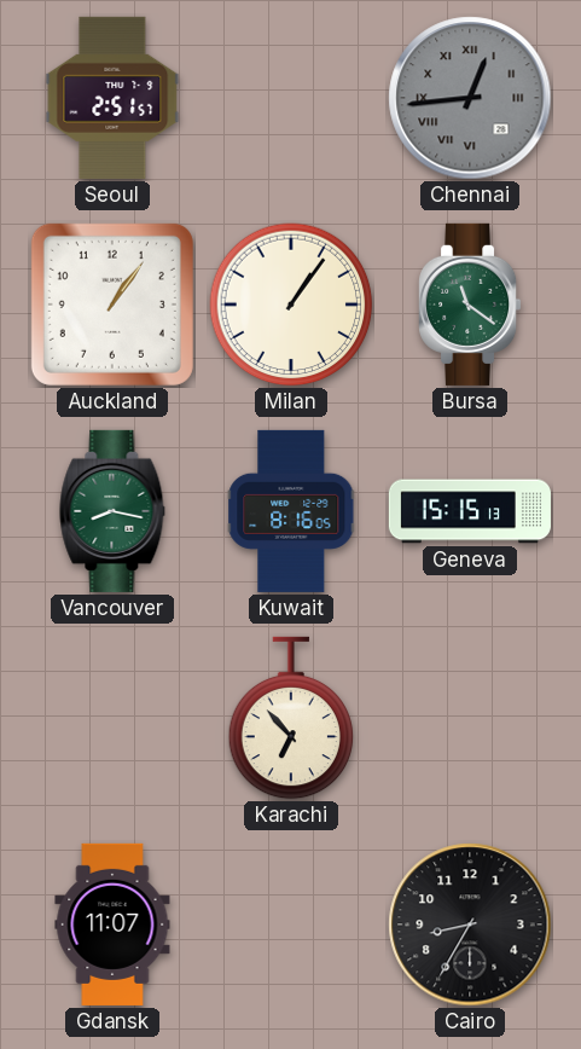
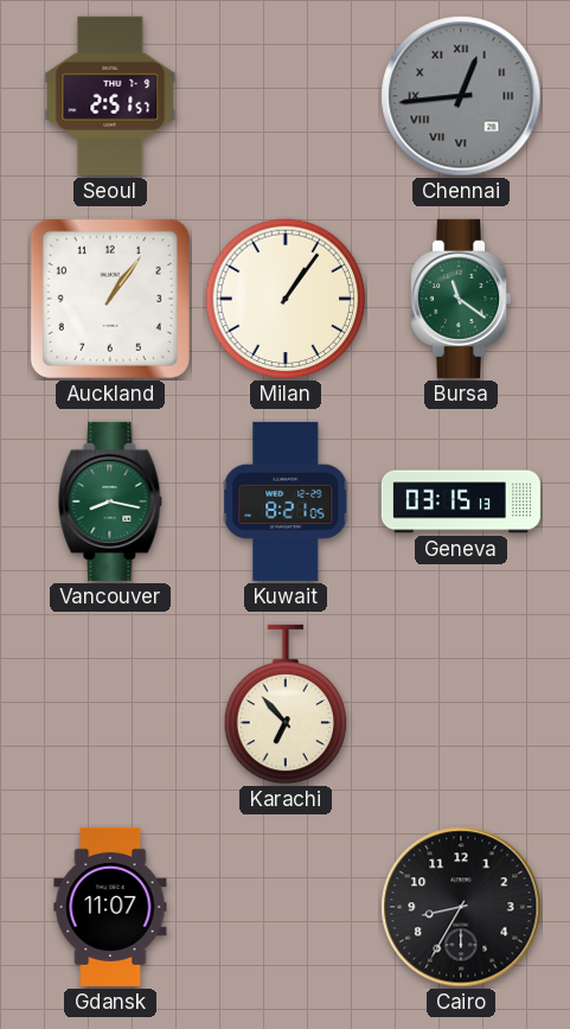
Kuwait: 8:16 -> 8:21 (286, 501)
Geneva: 15:15 -> 03:15 (461, 501)
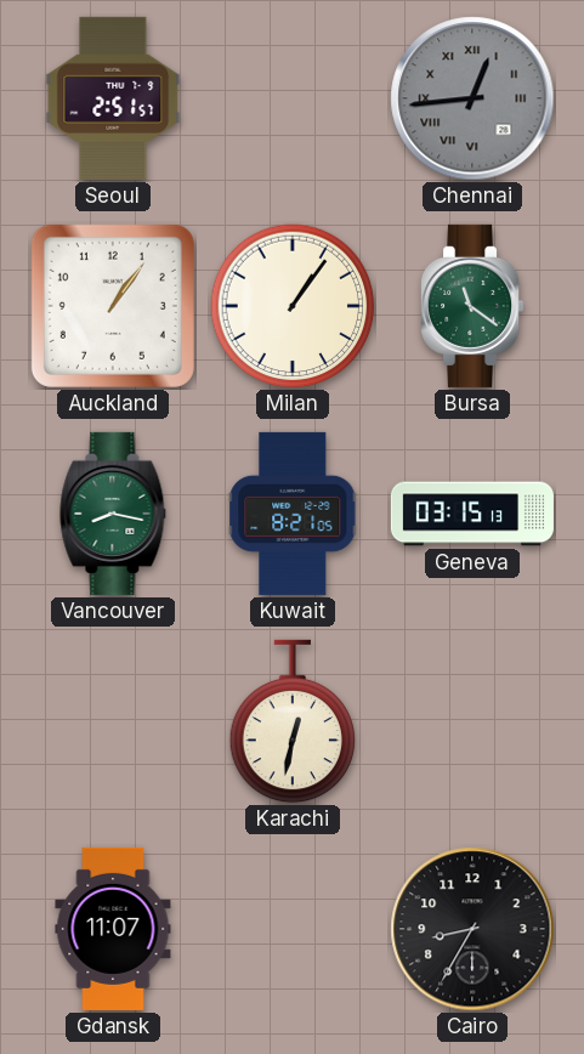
Karachi: 6:53 -> 12:32 (293, 721)
